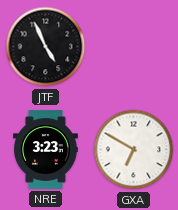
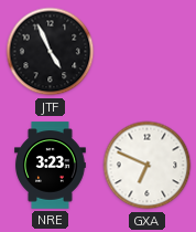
GXA: 6:50 -> 6:49 (148, 166)
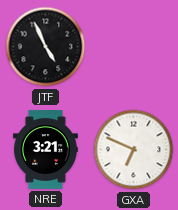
NRE: 3:23 -> 3:21 (46, 150)
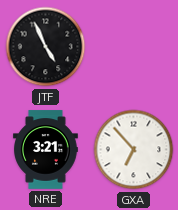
GXA: 6:49 -> 6:53 (134, 150)
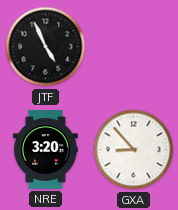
NRE: 3:21 -> 3:20 (46, 150)
GXA: 6:53 -> 8:53 (134, 150)
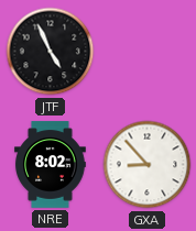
NRE: 3:20 -> 8:02 (51, 165)
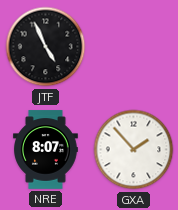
NRE: 8:02 -> 8:07 (46, 150)
GXA: 8:53 -> 1:53 (134, 150)
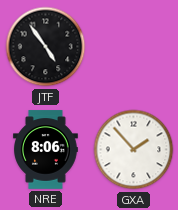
JTF: 4:56 -> 4:54 (46, 47)
NRE: 8:07 -> 8:06 (46, 150)
